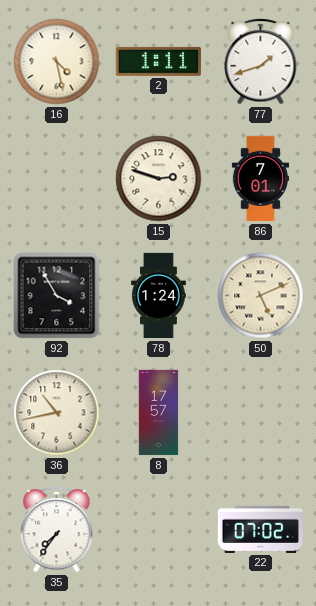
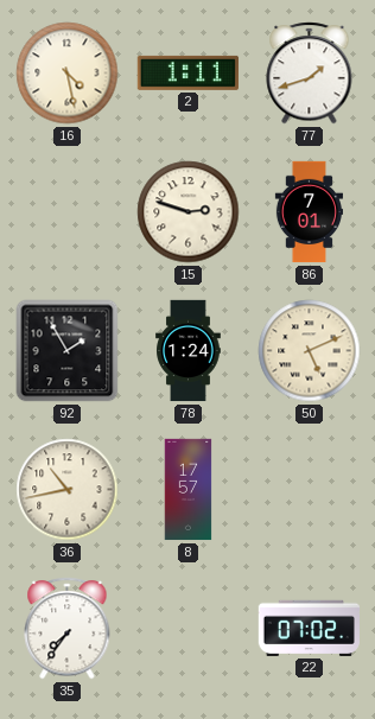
92: 3:55 -> 1:55 (68, 351)
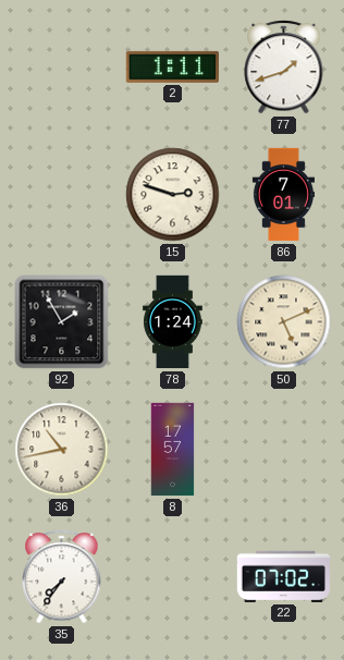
16: 4:28 -> none (68, 74)
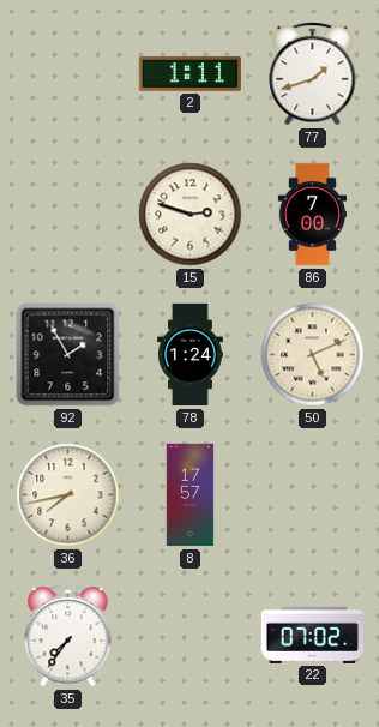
86: 7:01 -> 7:00 (312, 215)
36: 10:43 -> 7:43 (68, 495)
